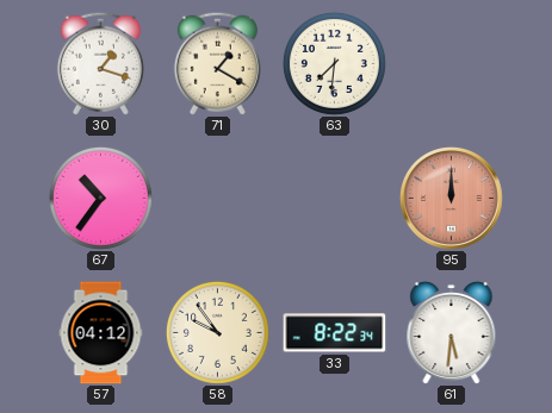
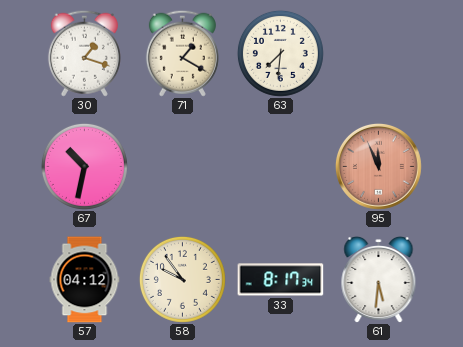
67: 10:36 -> 10:32 (84, 166)
95: 12:00 -> 11:56 (378, 166)
33: 8:22 -> 8:17 (281, 280)
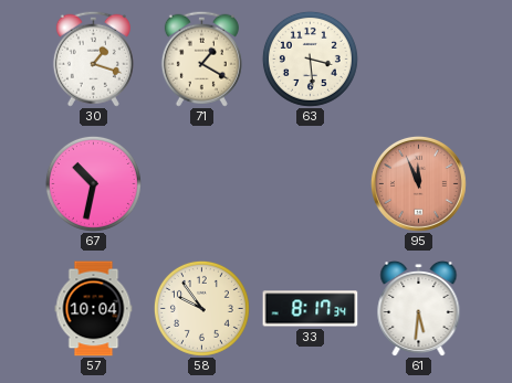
63: 7:31 -> 3:29 (310, 58)
57: 04:12 -> 10:04 (94, 309)
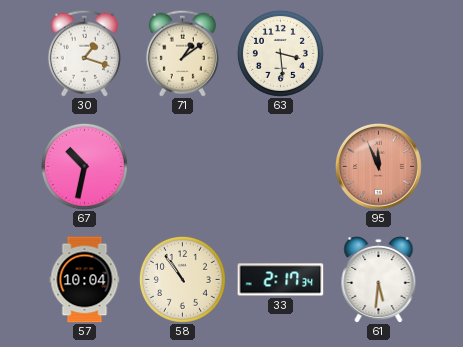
71: 1:20 -> 1:09 (182, 53)
58: 9:54 -> 10:54 (182, 279)
33: 8:17 -> 2:17 (281, 280)
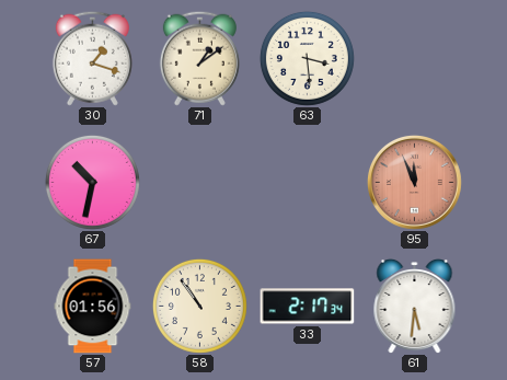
57: 10:04 -> 01:56 (93, 307)
